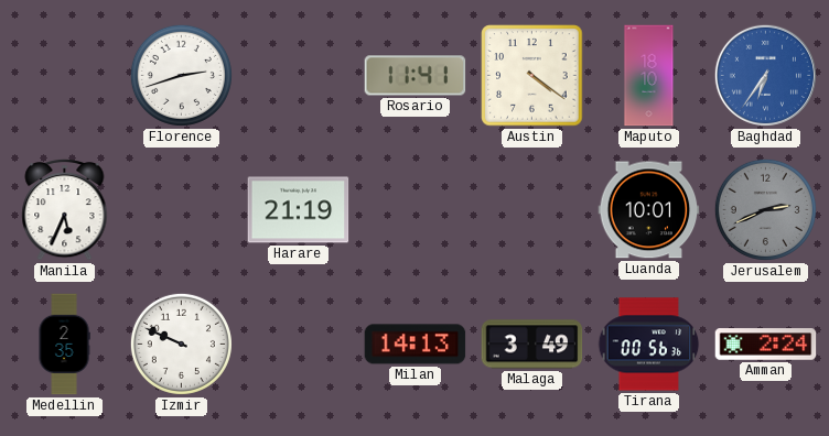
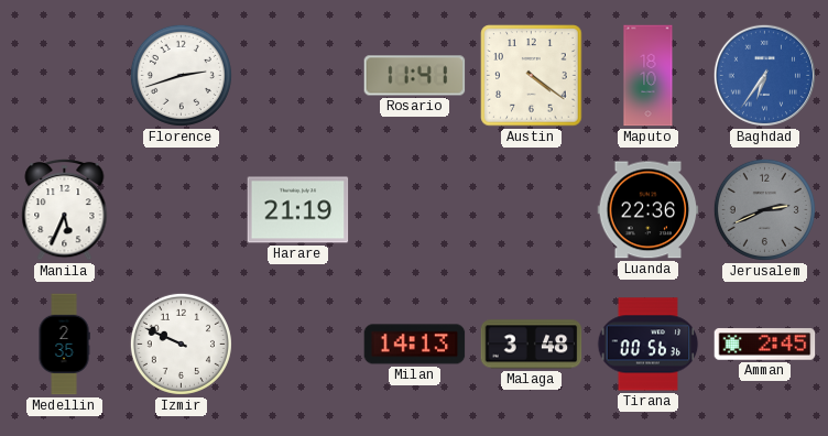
Luanda: 10:01 -> 22:36 (649, 210)
Malaga: 3:49 -> 3:48 (532, 345)
Amman: 2:24 -> 2:45 (765, 345)
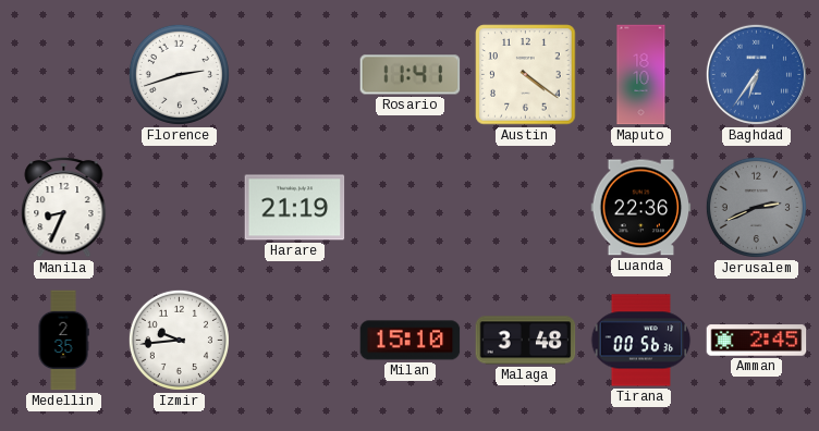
Manila: 5:34 -> 8:34 (64, 207)
Izmir: 9:49 -> 9:44 (179, 340)
Milan: 14:13 -> 15:10 (411, 341)
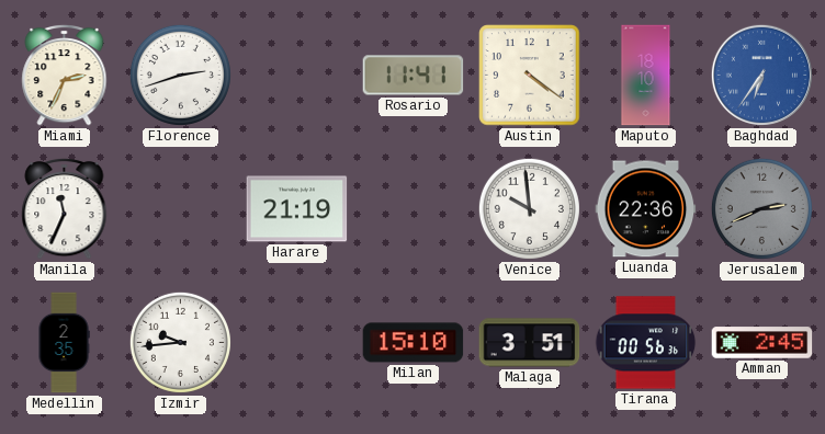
Miami: none -> 2:34 (65, 75)
Manila: 8:34 -> 11:34 (65, 208)
Venice: none -> 9:59 (529, 208)
Malaga: 3:48 -> 3:51 (530, 343)
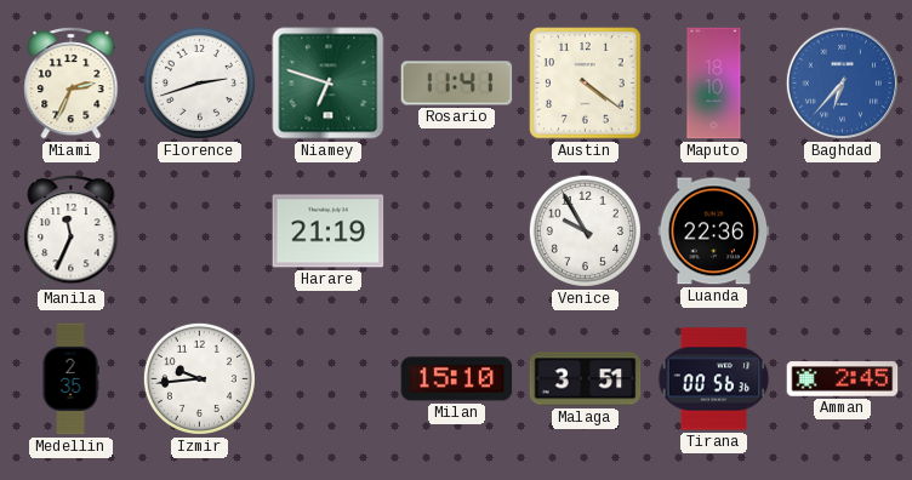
Niamey: none -> 6:48 (329, 84)
Baghdad: 6:36 -> 6:37 (842, 82)
Venice: 9:59 -> 9:55 (585, 230)
Jerusalem: 2:41 -> none (761, 208)
